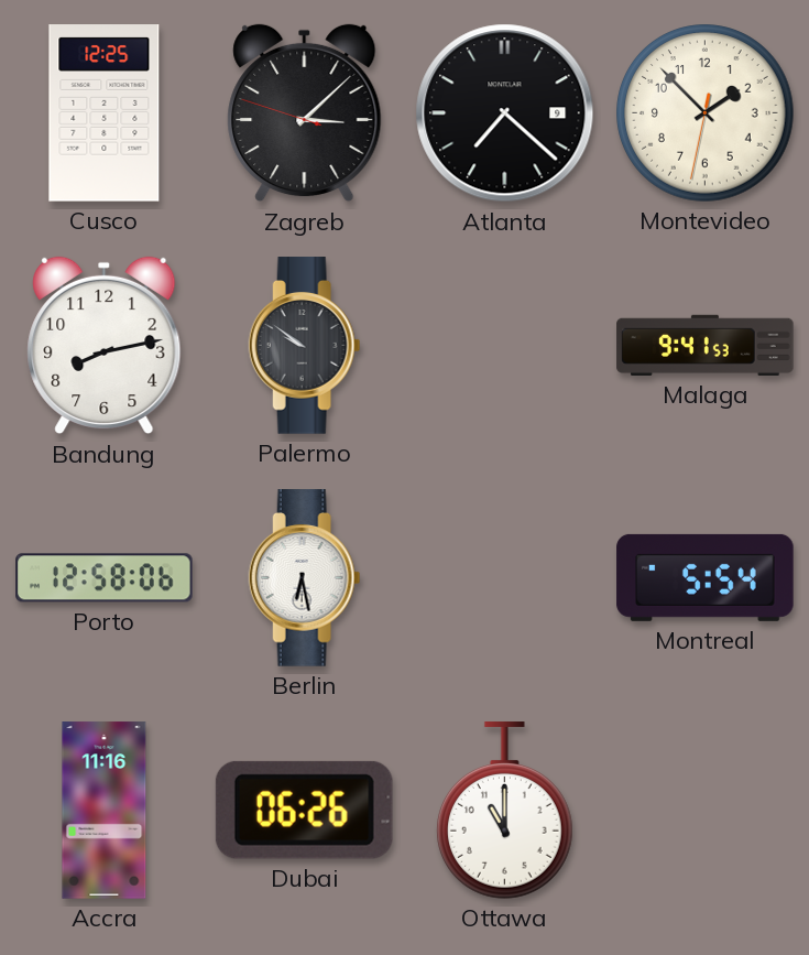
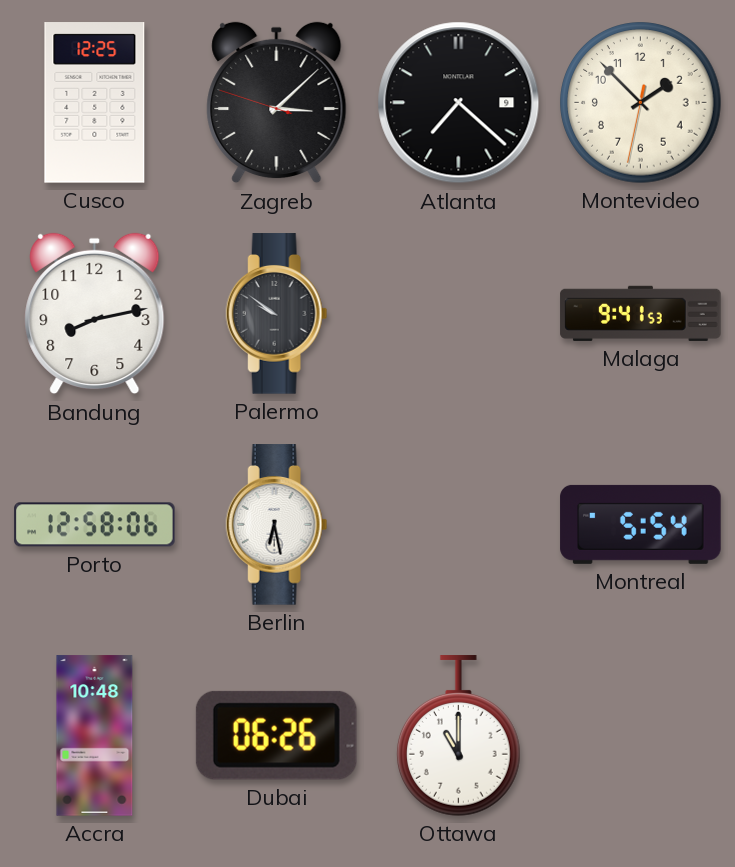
Accra: 11:16 -> 10:48 (95, 736)
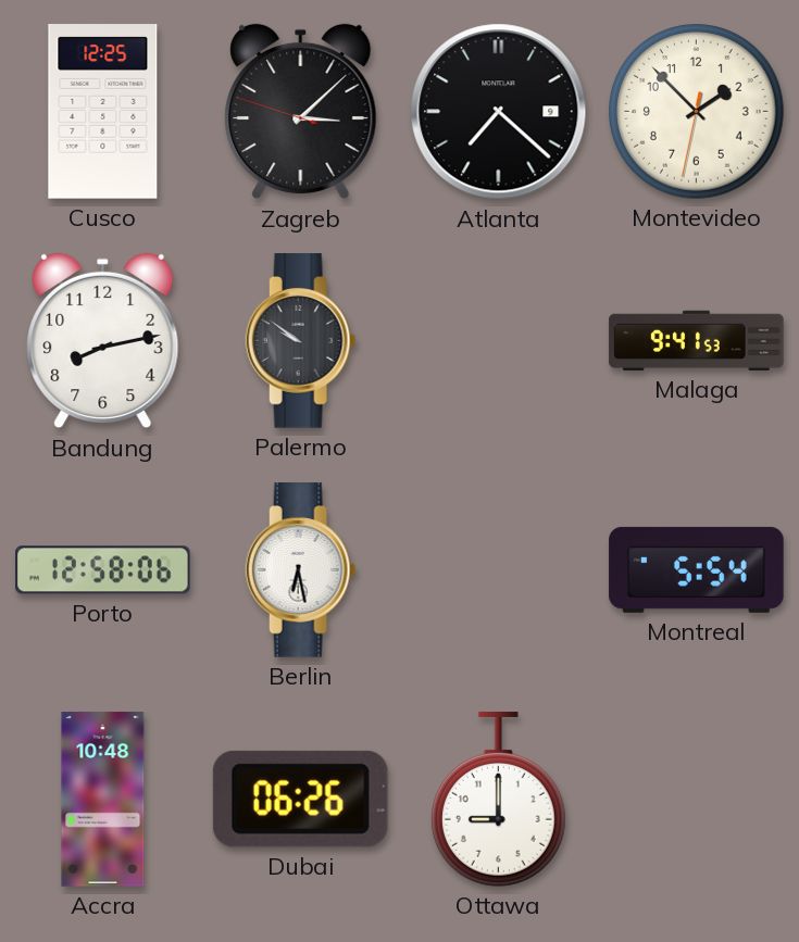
Ottawa: 11:00 -> 9:00 (498, 800)
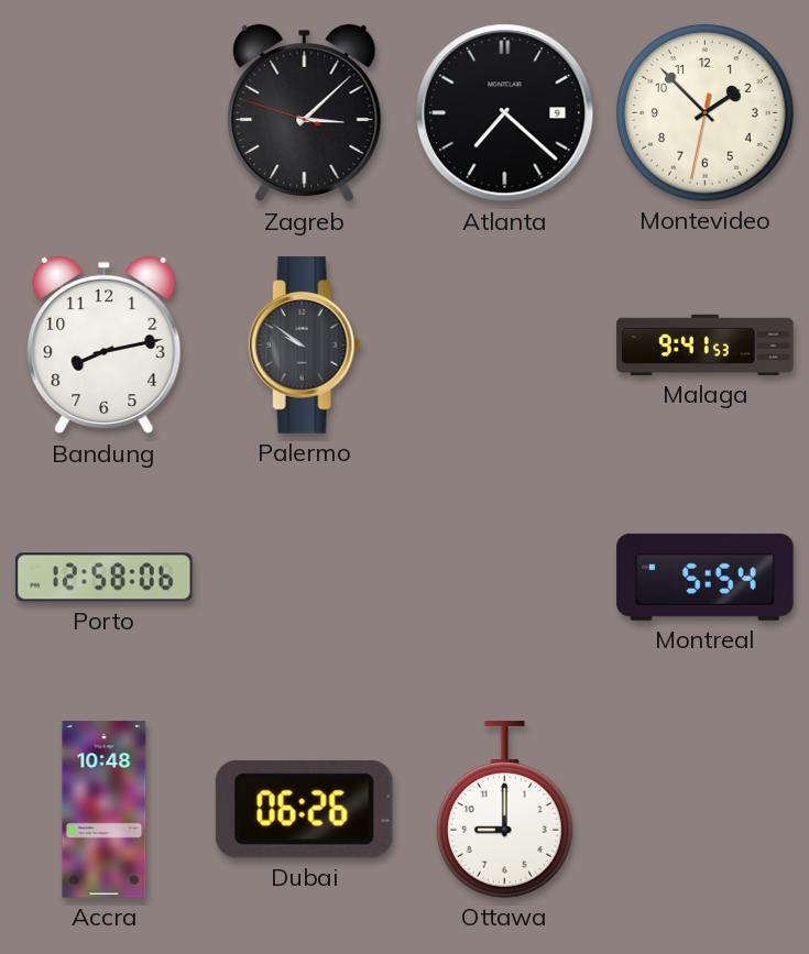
Cusco: 12:25 -> none (103, 112)
Berlin: 6:28 -> none (301, 570)
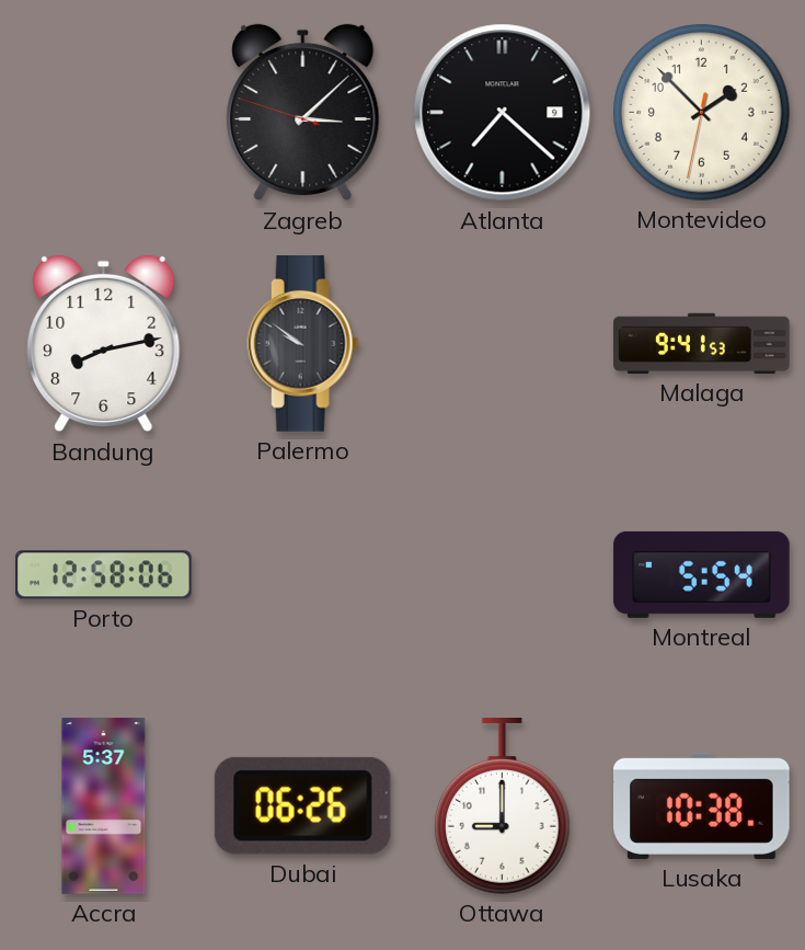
Accra: 10:48 -> 5:37 (104, 806)
Lusaka: none -> 10:38 (702, 805)
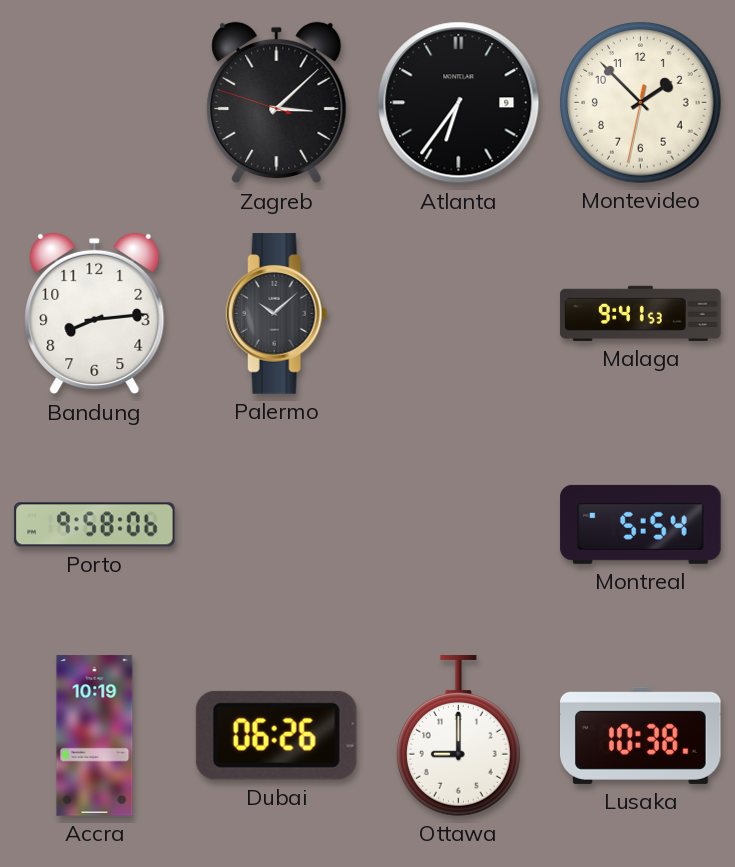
Atlanta: 7:22 -> 6:36 (459, 103)
Bandung: 8:13 -> 8:14 (95, 314)
Palermo: 9:51 -> 10:08 (277, 314)
Porto: 12:58 -> 9:58 (95, 525)
Accra: 5:37 -> 10:19 (95, 736)
